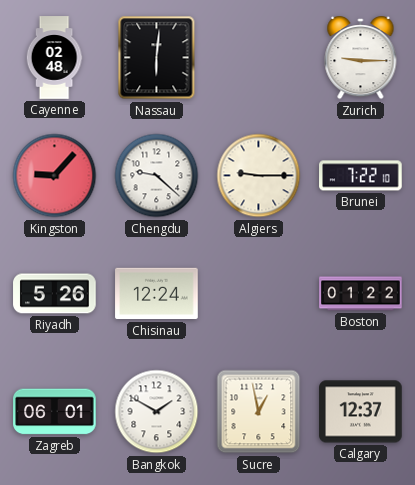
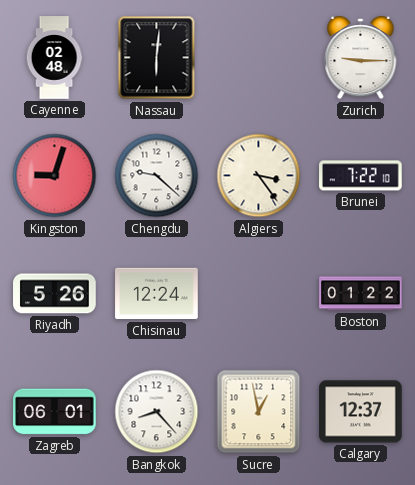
Kingston: 9:07 -> 9:03 (55, 176)
Algiers: 9:15 -> 3:24 (259, 176)
Bangkok: 1:50 -> 8:23 (157, 412)
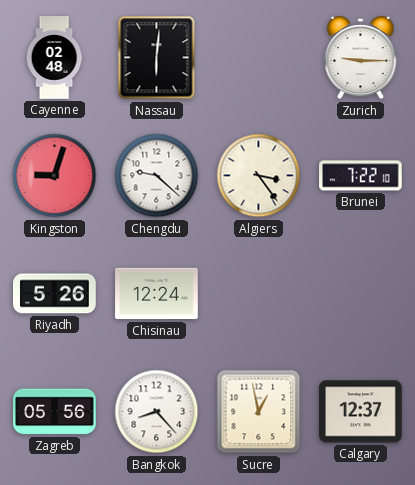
Boston: 01:22 -> none (361, 294)
Zagreb: 06:01 -> 05:56 (55, 412)
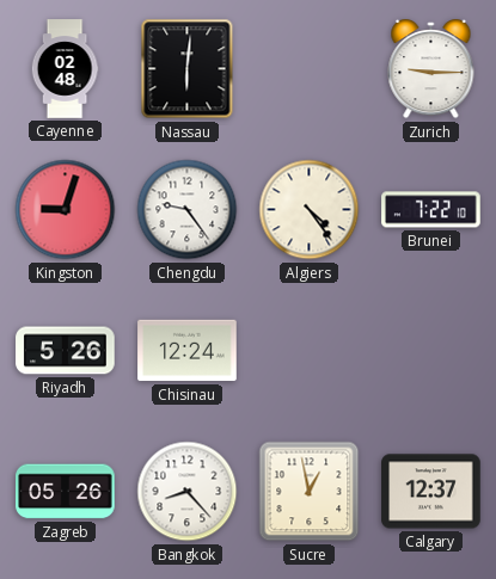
Chengdu: 9:22 -> 9:24 (188, 210)
Algiers: 3:24 -> 4:24 (310, 210)
Zagreb: 05:56 -> 05:26 (66, 492)
